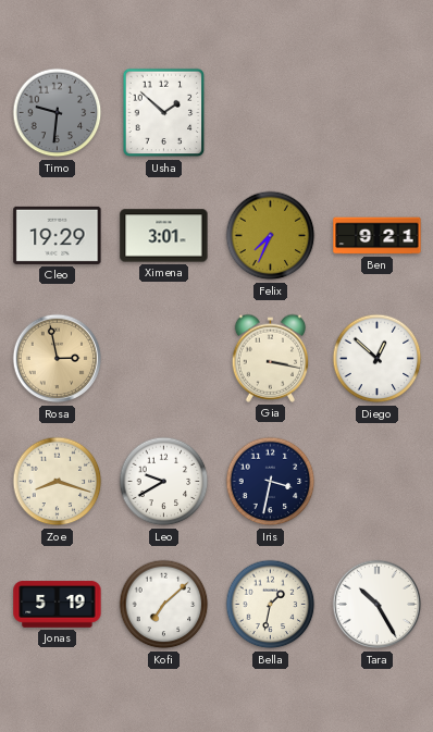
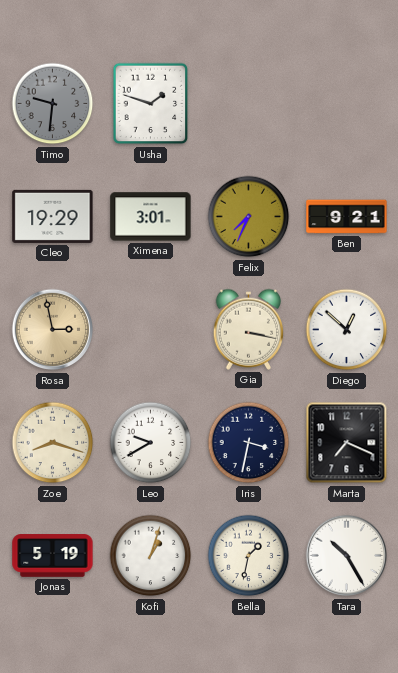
Usha: 1:52 -> 1:48 (151, 104)
Marta: none -> 7:19 (347, 443)
Kofi: 7:08 -> 1:03 (151, 556)
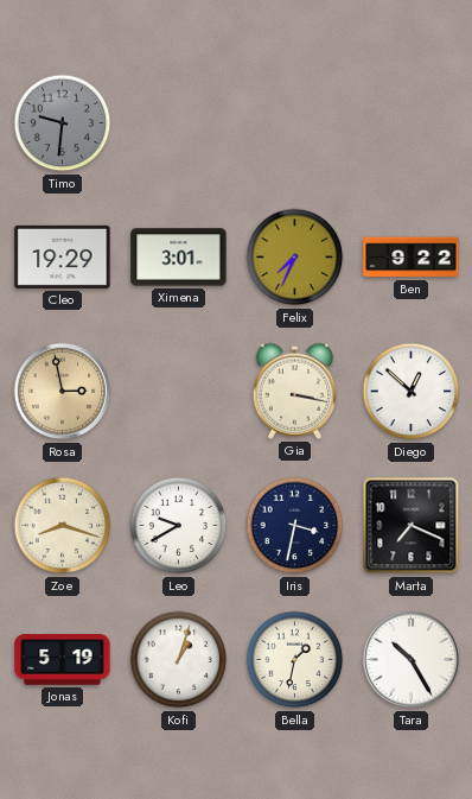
Usha: 1:48 -> none (151, 104)
Ben: 9:21 -> 9:22 (412, 258)
